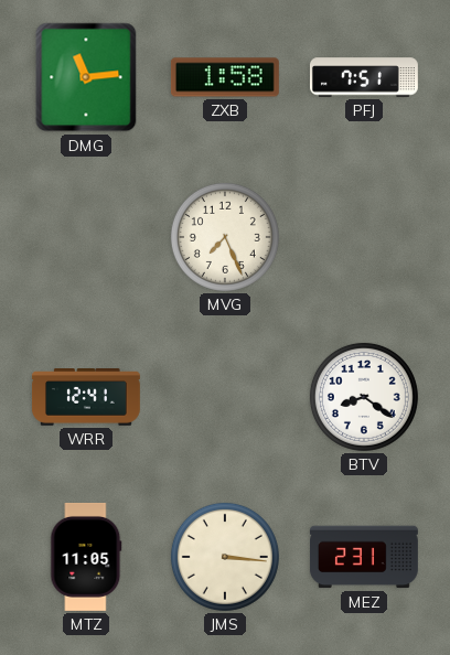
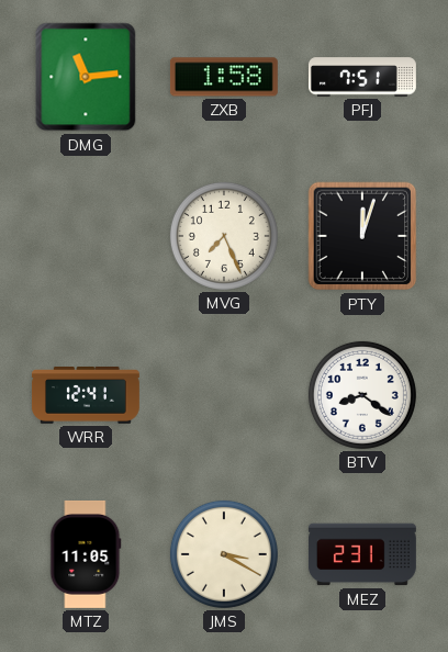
PTY: none -> 12:03 (362, 236)
JMS: 3:16 -> 3:20 (224, 554)
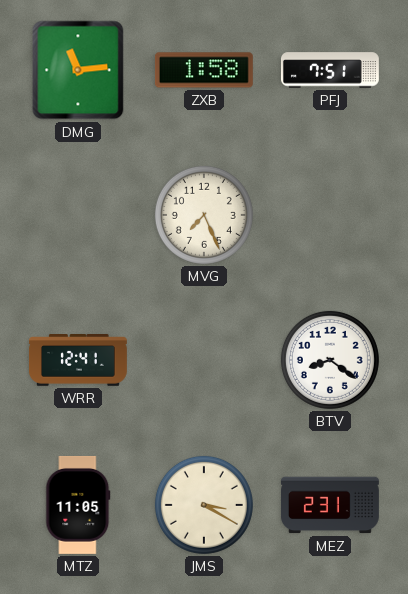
PTY: 12:03 -> none (362, 236)
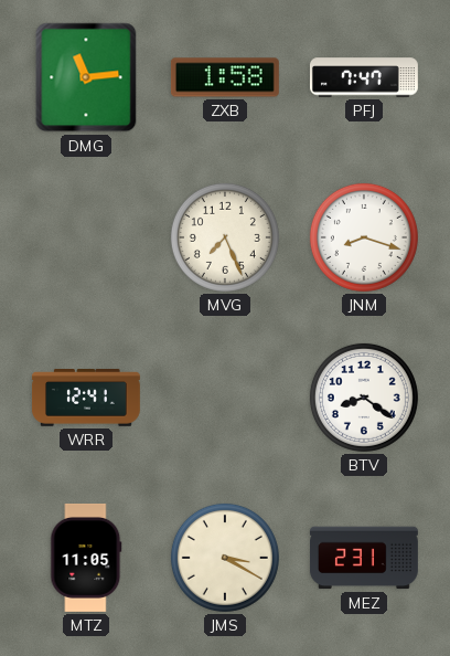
PFJ: 7:51 -> 7:47 (364, 77)
JNM: none -> 8:18 (364, 237)
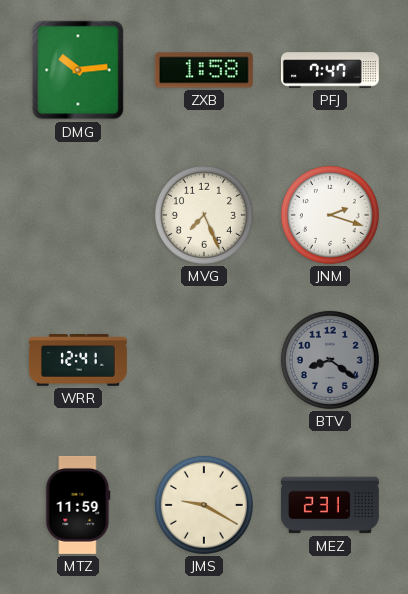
DMG: 11:14 -> 10:14 (78, 70)
JNM: 8:18 -> 2:18 (330, 215)
BTV dial: white -> grey (330, 360)
MTZ: 11:05 -> 11:59 (78, 505)
JMS: 3:20 -> 9:20 (204, 505)
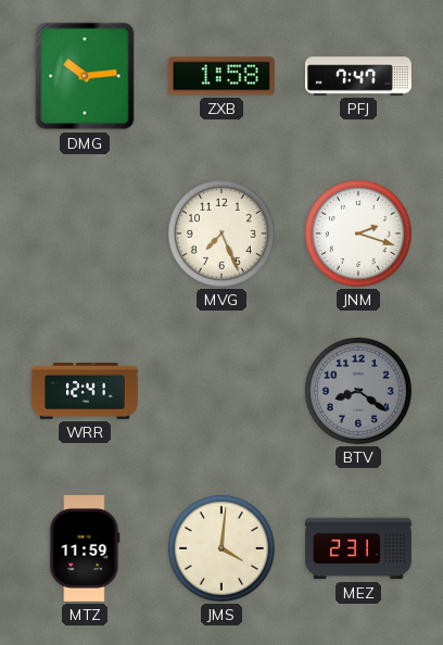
JMS: 9:20 -> 4:01 (221, 548)
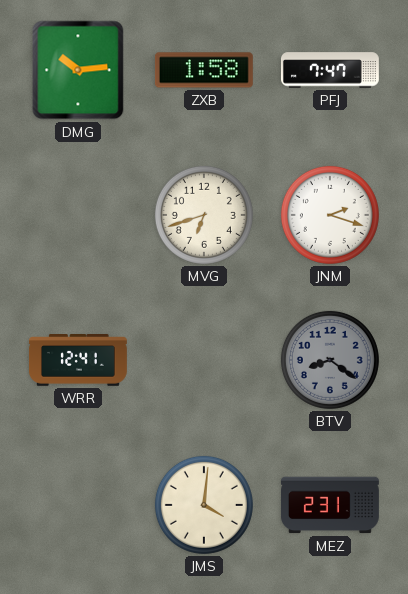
MVG: 7:26 -> 6:42 (204, 215)
MTZ: 11:59 -> none (85, 548)
